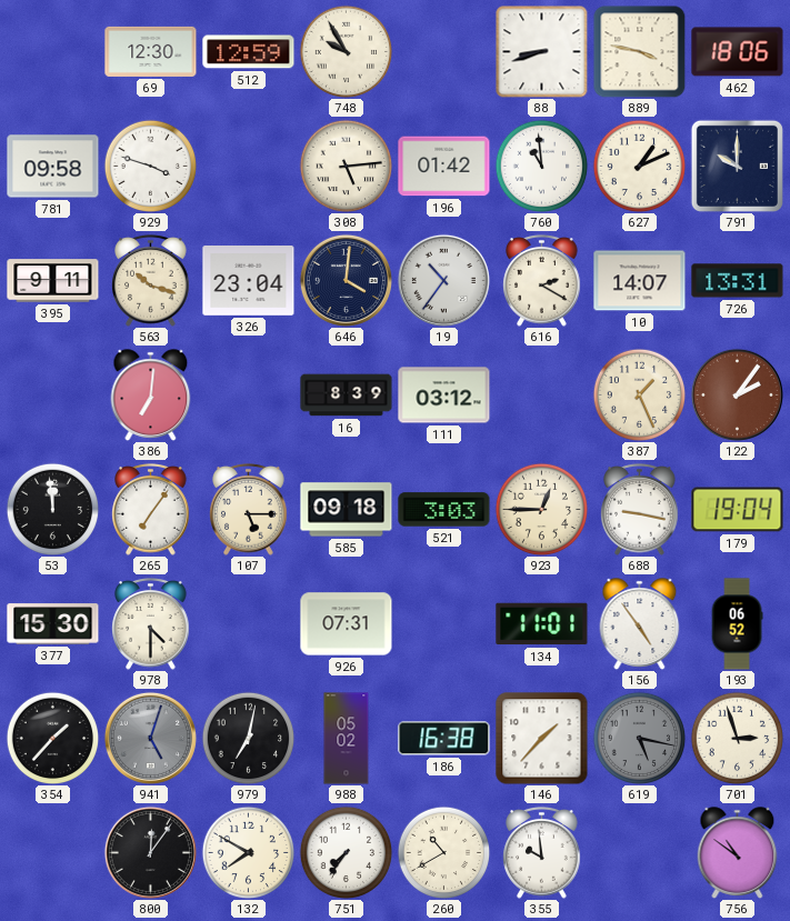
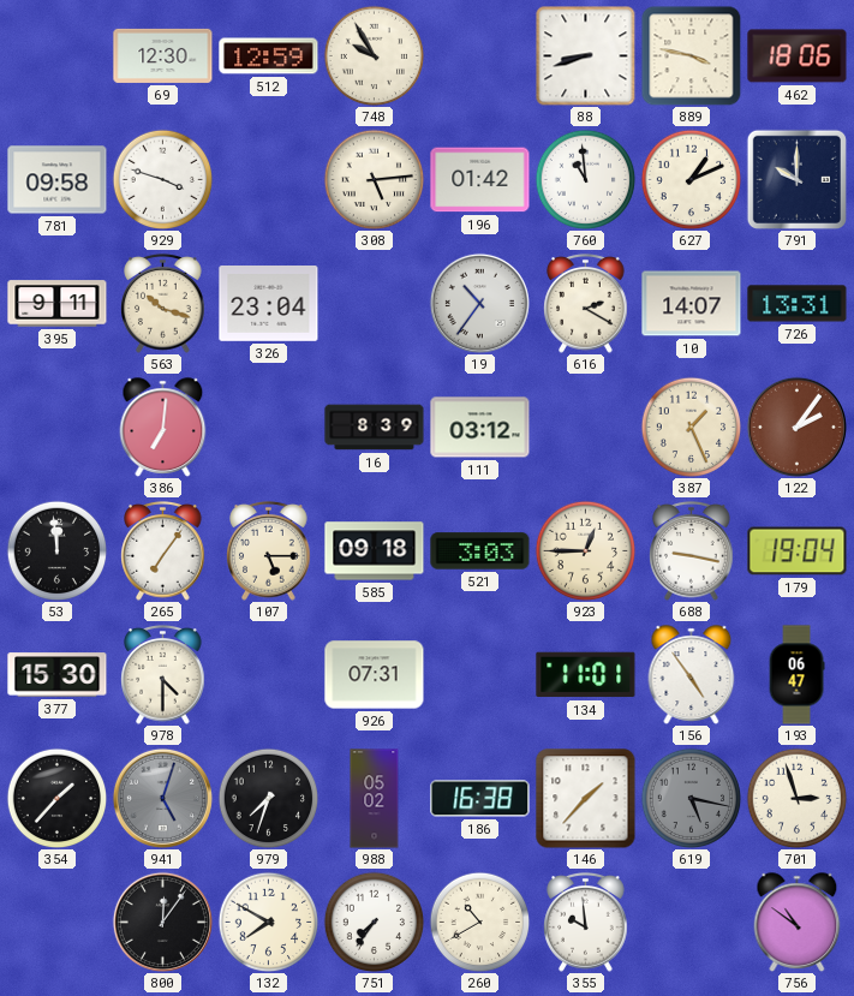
646: 4:01 -> none (346, 280)
193: 06:52 -> 06:47 (796, 675)
979: 7:02 -> 7:33 (268, 798)
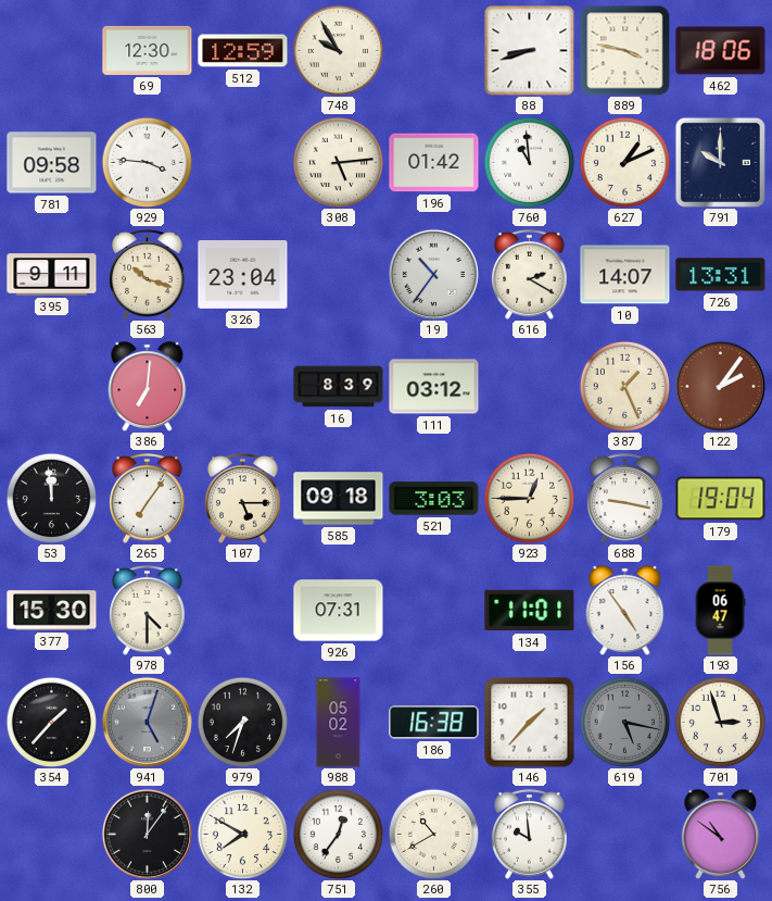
929: 3:48 -> 3:46 (147, 162)
751: 7:36 -> 12:36 (338, 834)
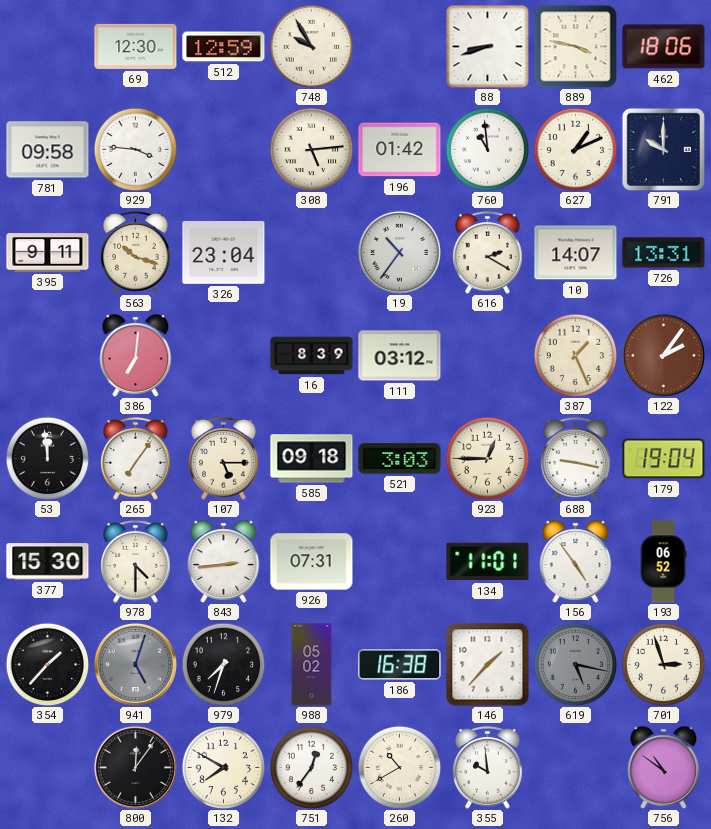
843: none -> 2:44 (224, 562)
193: 06:47 -> 06:52 (663, 562)
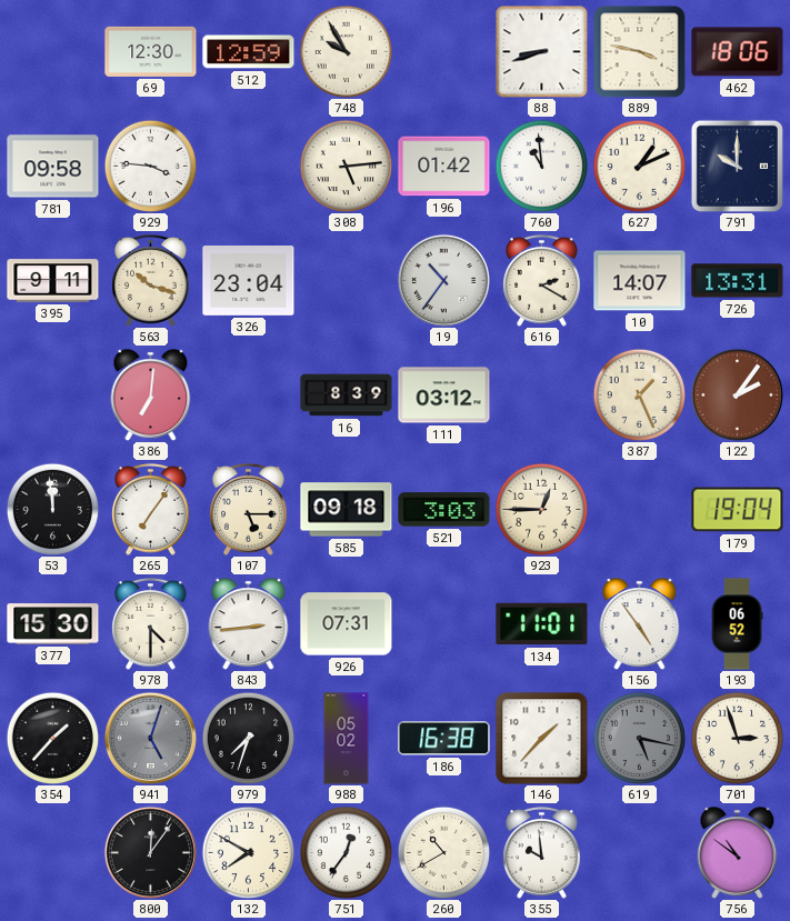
688: 9:17 -> none (576, 459)
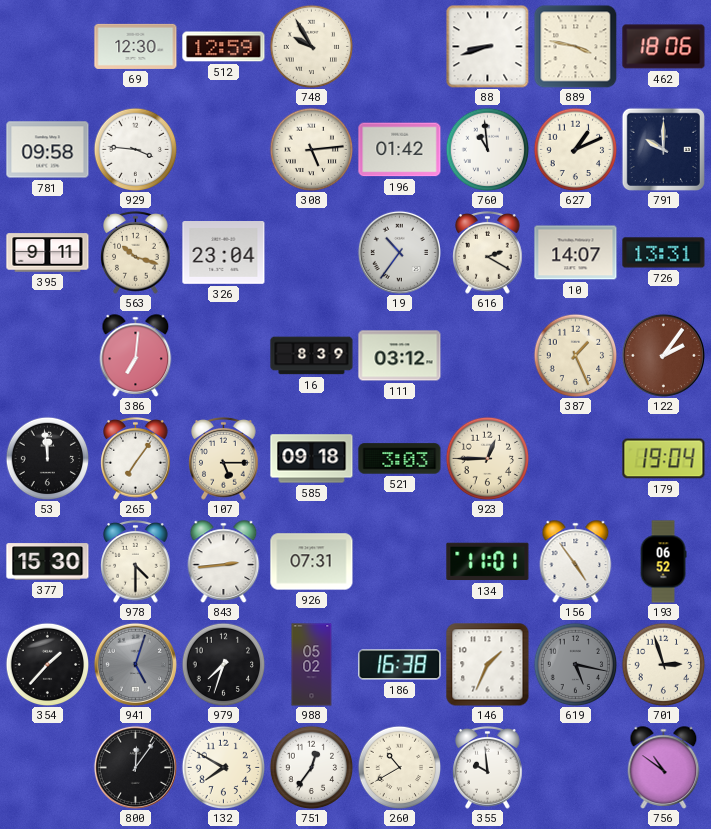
146: 1:37 -> 1:34 (488, 665)
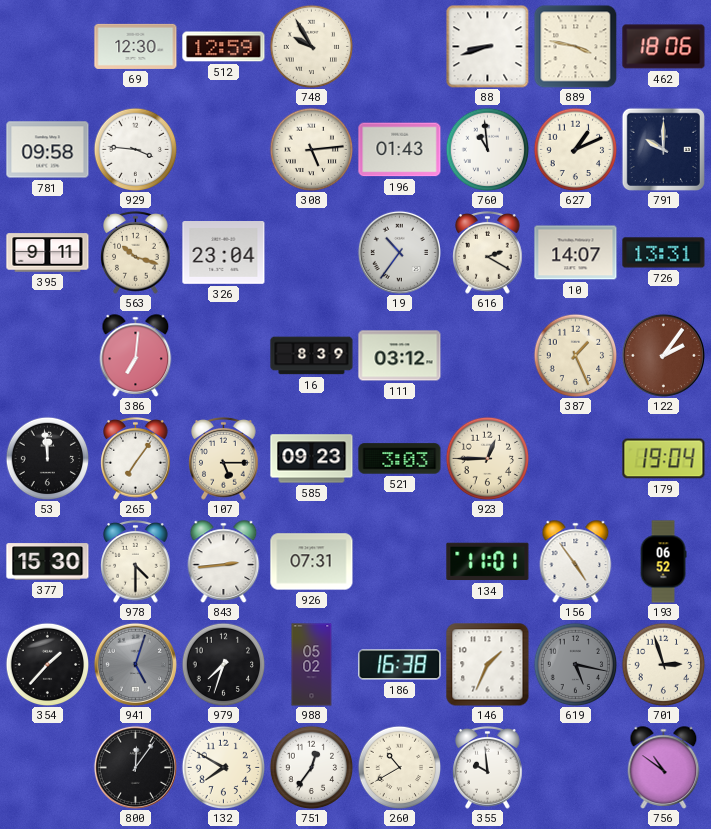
196: 01:42 -> 01:43 (400, 150)
585: 09:18 -> 09:23 (312, 459)
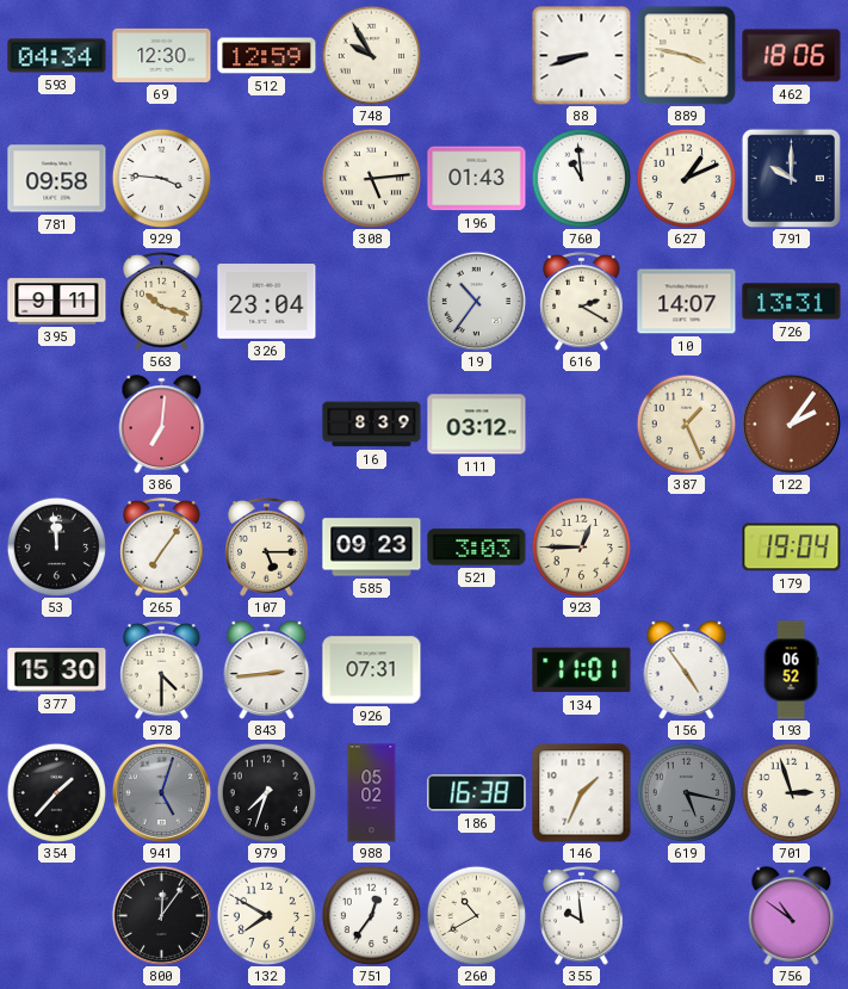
593: none -> 04:34 (57, 56)
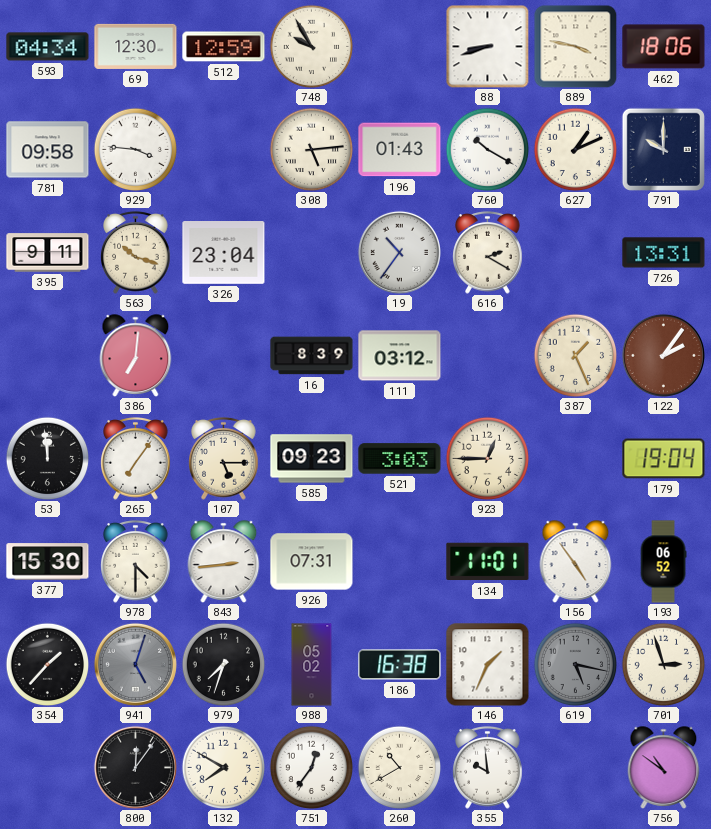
760: 10:59 -> 10:20 (487, 149)
10: 14:07 -> none (687, 302)
